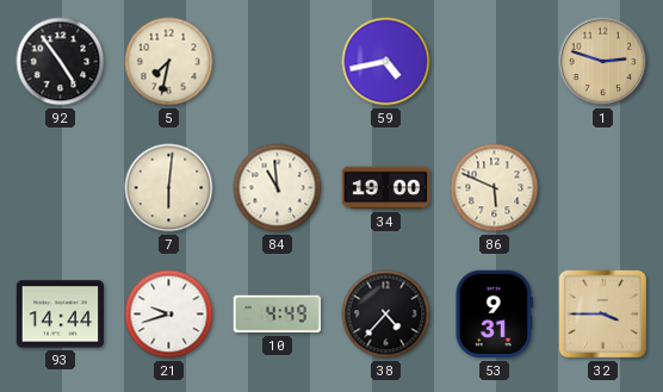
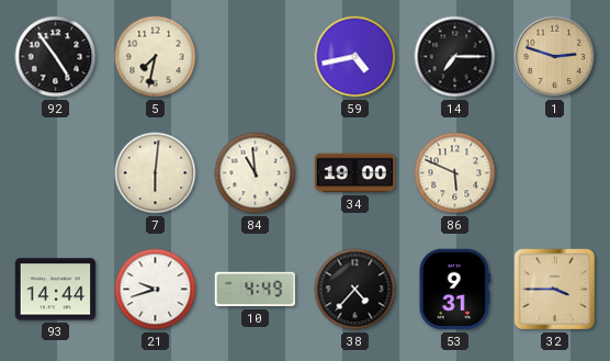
14: none -> 7:15 (455, 57)
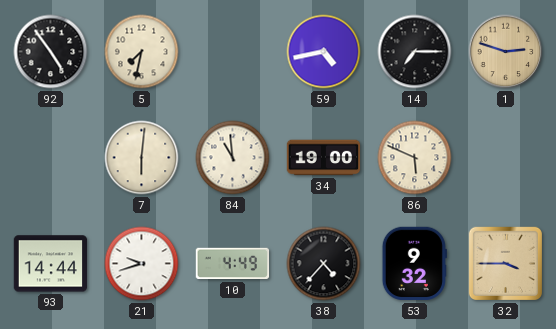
53: 9:31 -> 9:32 (414, 264)
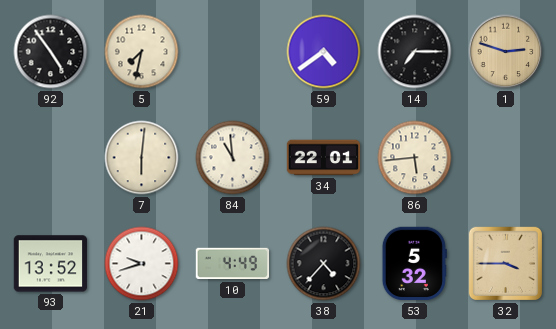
59: 4:43 -> 4:39 (324, 52)
34: 19:00 -> 22:01 (324, 158)
86: 5:49 -> 5:44 (415, 158)
93: 14:44 -> 13:52 (51, 264)
53: 9:32 -> 5:32 (414, 264)
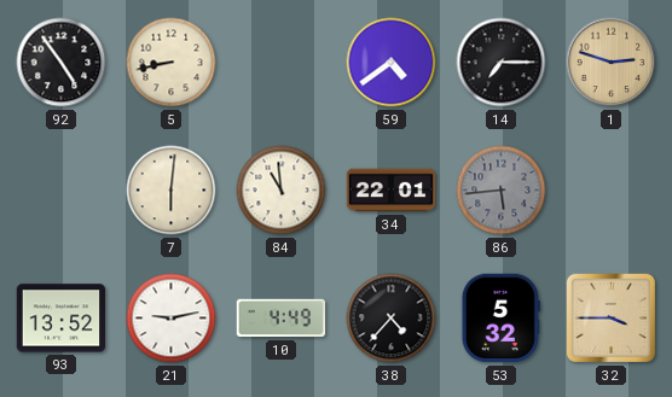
5: 7:32 -> 8:43 (172, 63)
86 dial: cream -> grey (502, 191)
21: 9:42 -> 9:13 (172, 319)
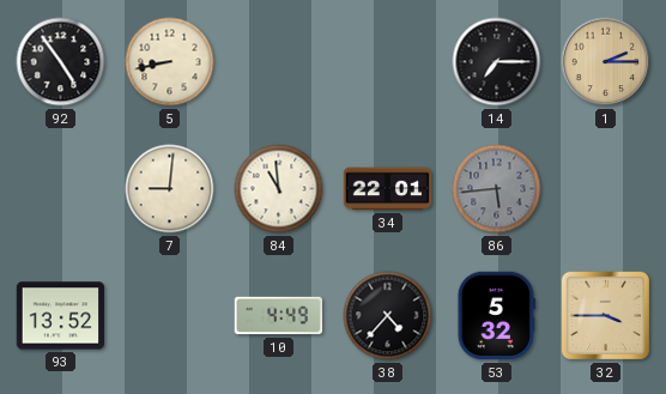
59: 4:39 -> none (392, 63)
1: 2:48 -> 2:15 (606, 62)
7: 6:01 -> 9:01 (170, 189)
21: 9:13 -> none (172, 319)
